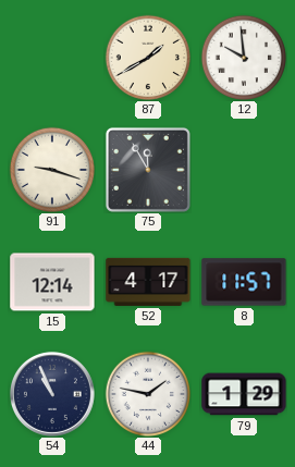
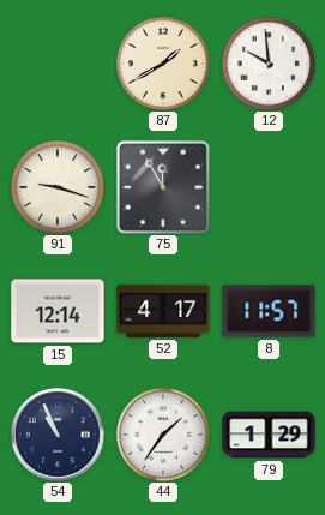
44: 1:47 -> 1:36 (162, 433)
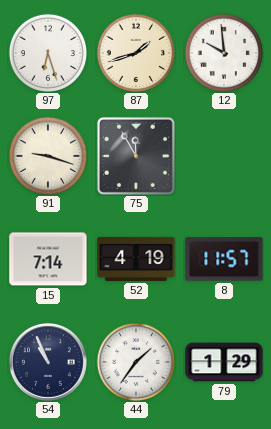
97: none -> 6:27 (47, 52)
87: 1:40 -> 1:42 (135, 52)
15: 12:14 -> 7:14 (48, 259)
52: 4:17 -> 4:19 (136, 259)
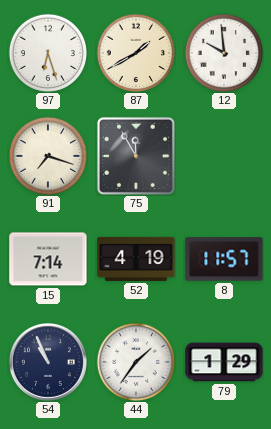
87: 1:42 -> 1:40 (135, 52)
91: 9:18 -> 7:18 (47, 155)
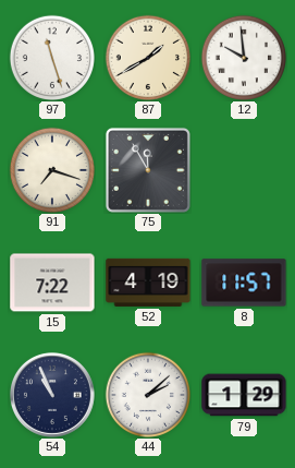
97: 6:27 -> 11:27 (51, 57)
15: 7:14 -> 7:22 (52, 283)
44: 1:36 -> 2:08 (147, 394)
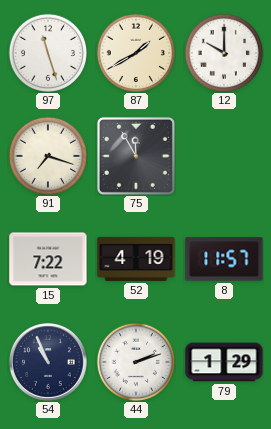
12: 9:59 -> 10:00 (223, 52)
44: 2:08 -> 2:12 (135, 361)
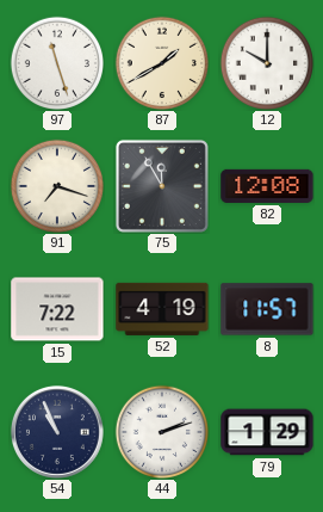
82: none -> 12:08 (267, 186)
